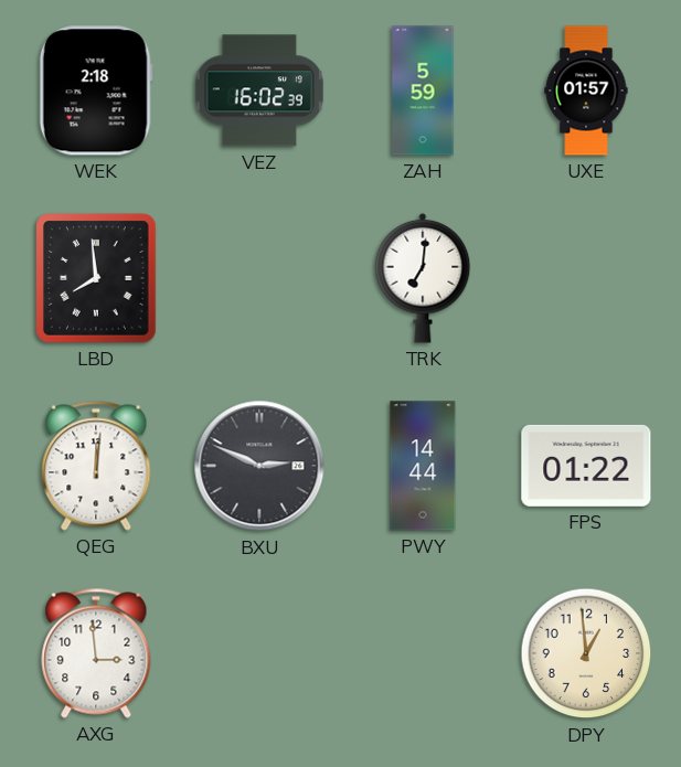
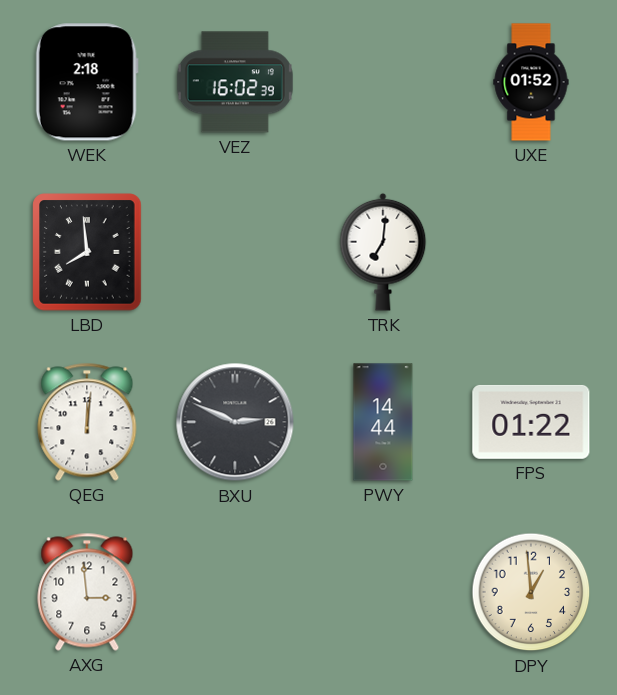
ZAH: 5:59 -> none (423, 90)
UXE: 01:57 -> 01:52 (531, 82)
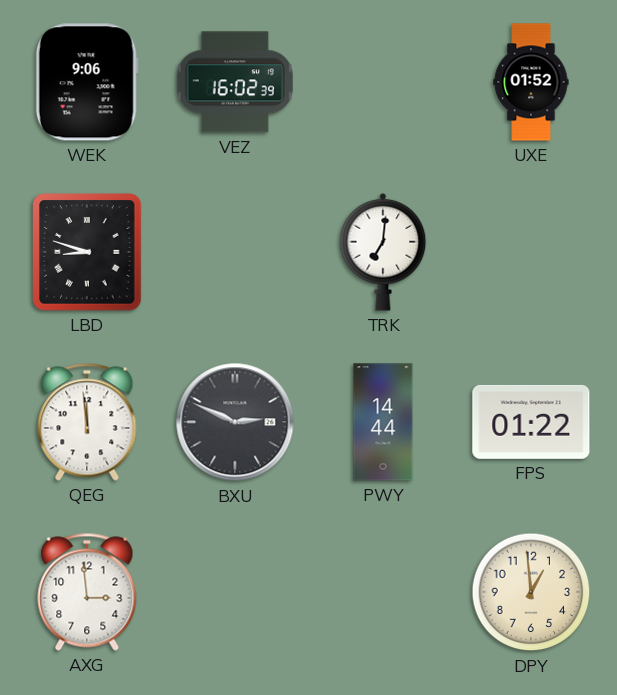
WEK: 2:18 -> 9:06 (87, 82)
LBD: 7:59 -> 8:48 (87, 252)
QEG: 12:01 -> 11:59 (87, 422)
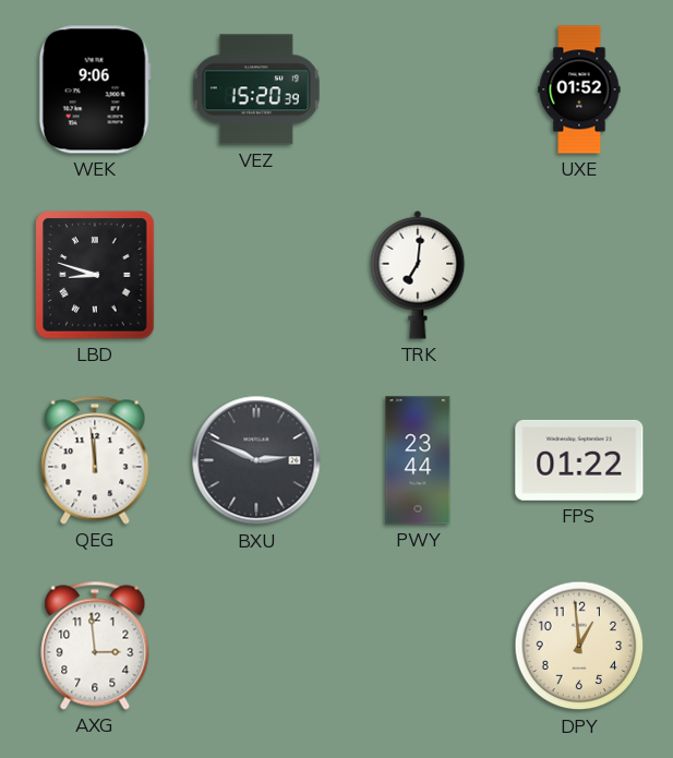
VEZ: 16:02 -> 15:20 (256, 89)
PWY: 14:44 -> 23:44 (418, 460)
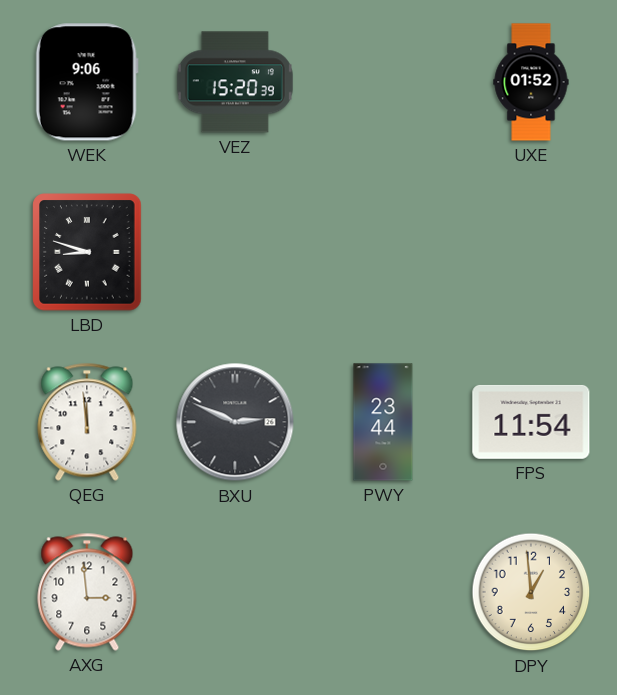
TRK: 7:01 -> none (418, 275)
FPS: 01:22 -> 11:54 (531, 422)
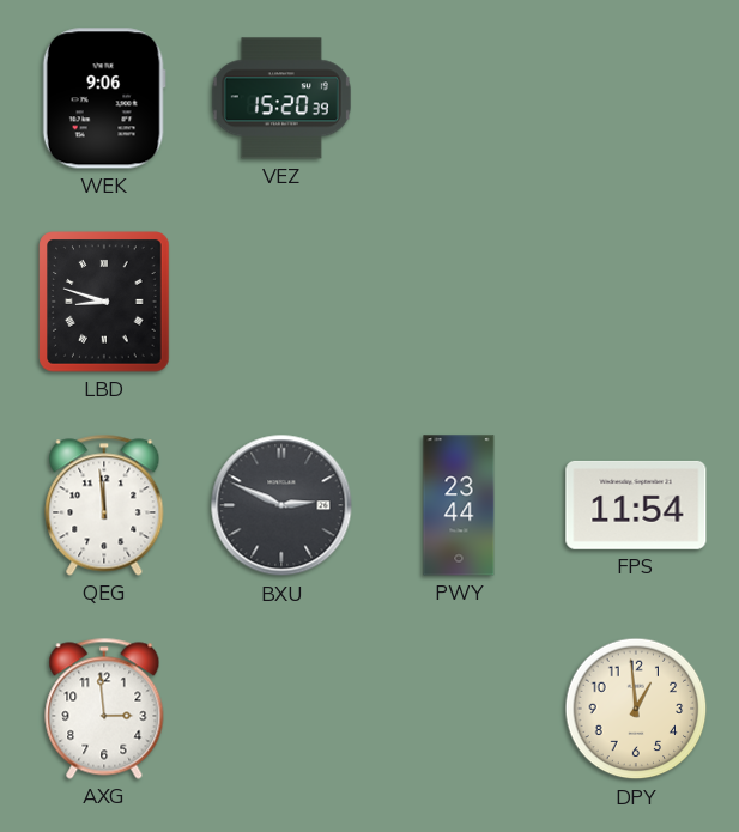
UXE: 01:52 -> none (531, 82)
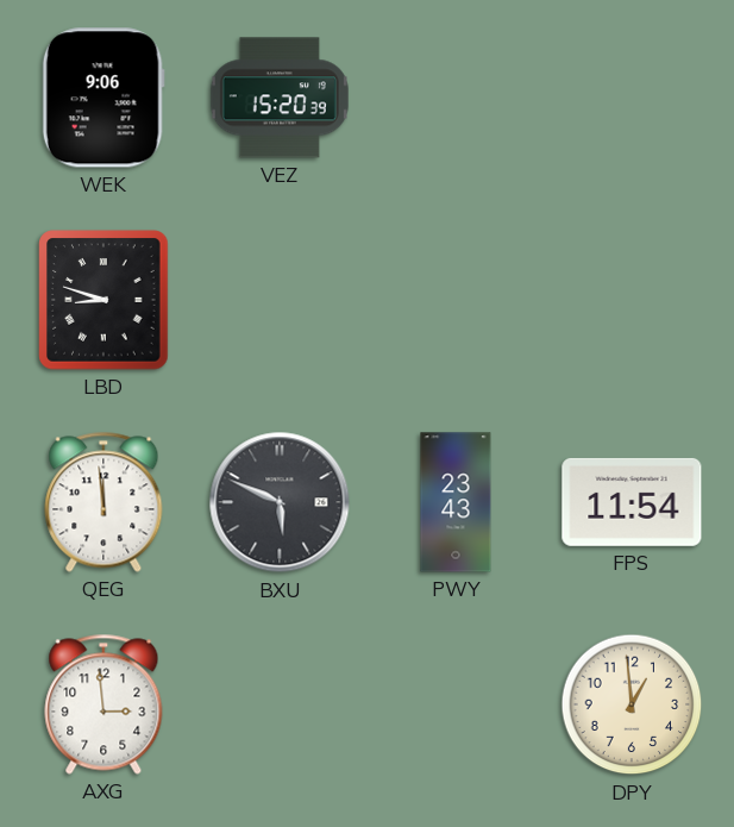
BXU: 2:49 -> 5:49 (280, 502)
PWY: 23:44 -> 23:43 (456, 502)
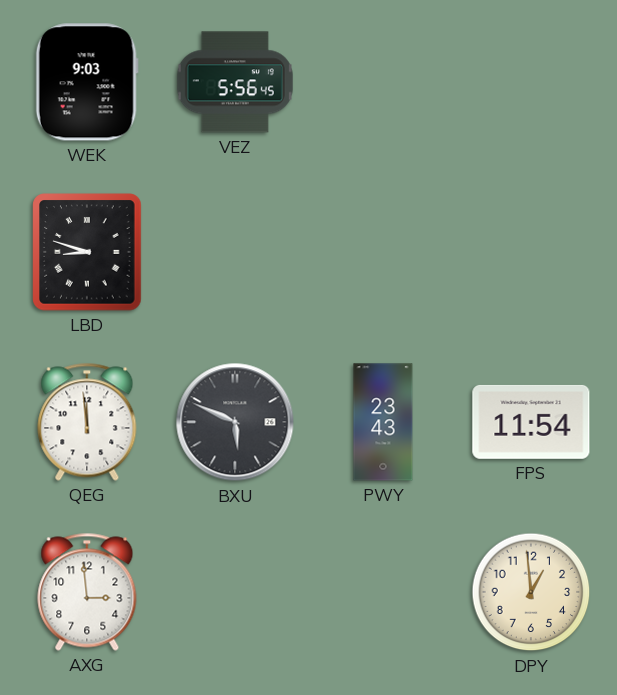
WEK: 9:06 -> 9:03 (87, 82)
VEZ: 15:20 -> 5:56 (235, 82)
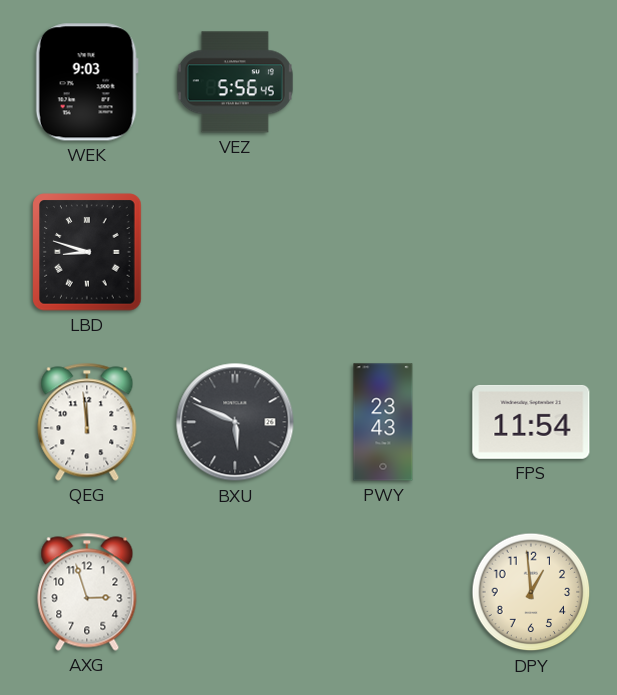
AXG: 2:59 -> 2:57 (87, 592)
